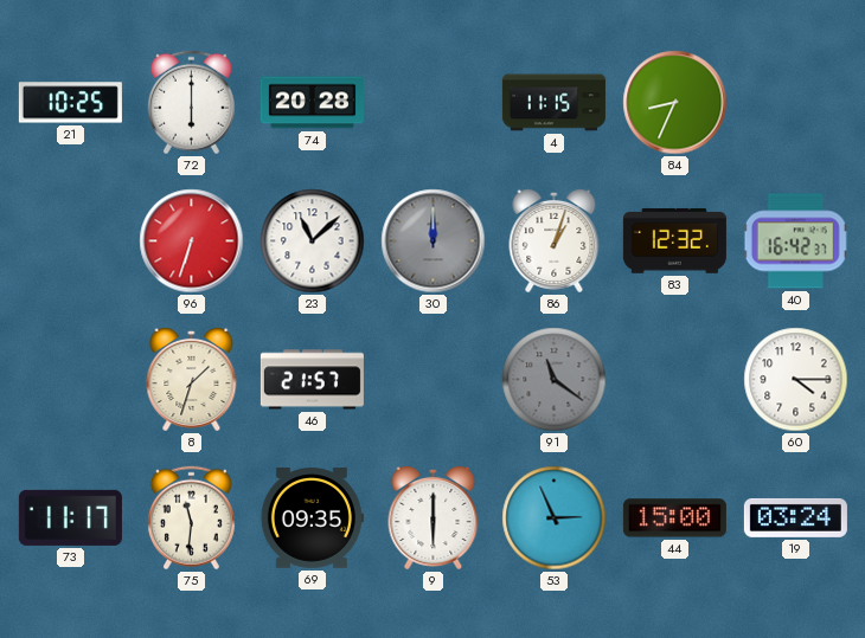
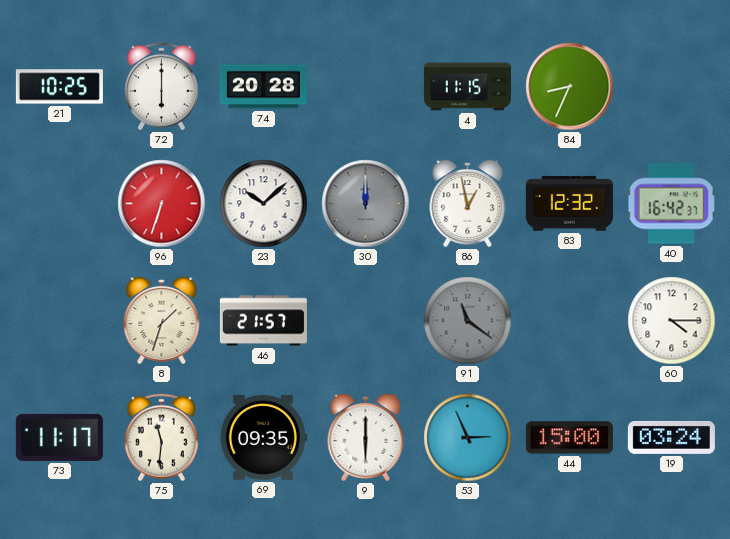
23: 11:08 -> 10:08 (264, 204)
86: 1:03 -> 12:58 (468, 203)
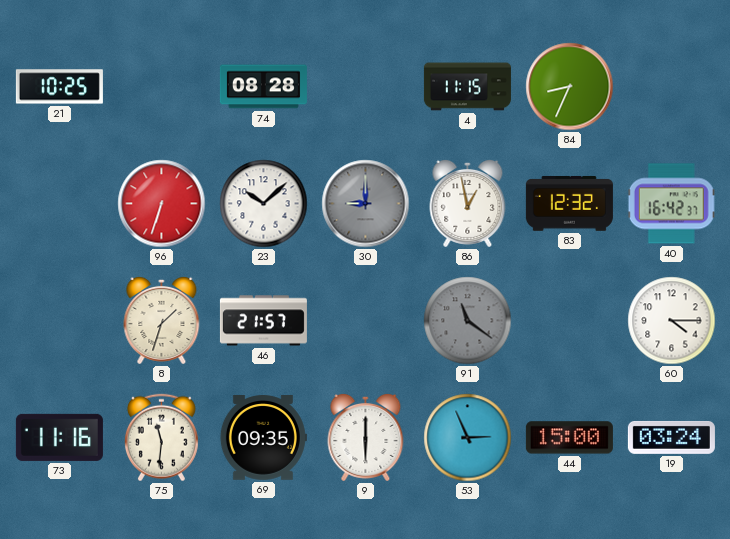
72: 6:00 -> none (161, 87)
74: 20:28 -> 08:28 (263, 87)
30: 12:00 -> 9:00 (366, 204)
73: 11:17 -> 11:16 (59, 437)
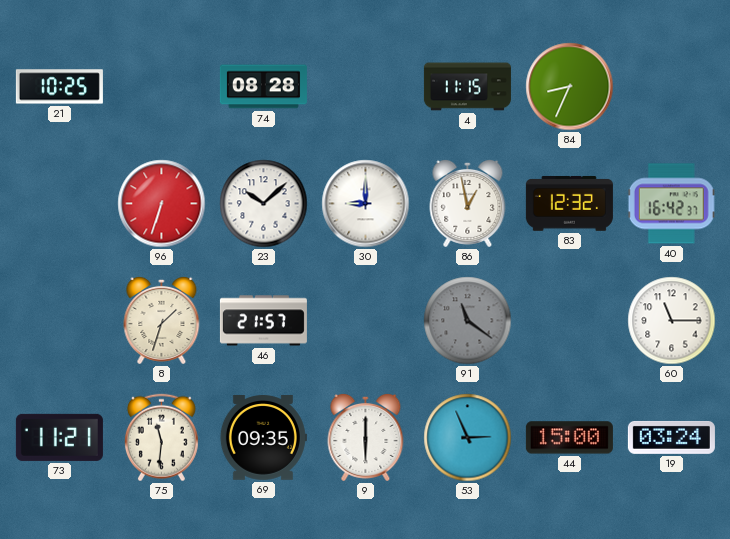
30 dial: grey -> white (366, 204)
60: 4:15 -> 11:15 (672, 321)
73: 11:16 -> 11:21 (59, 437)
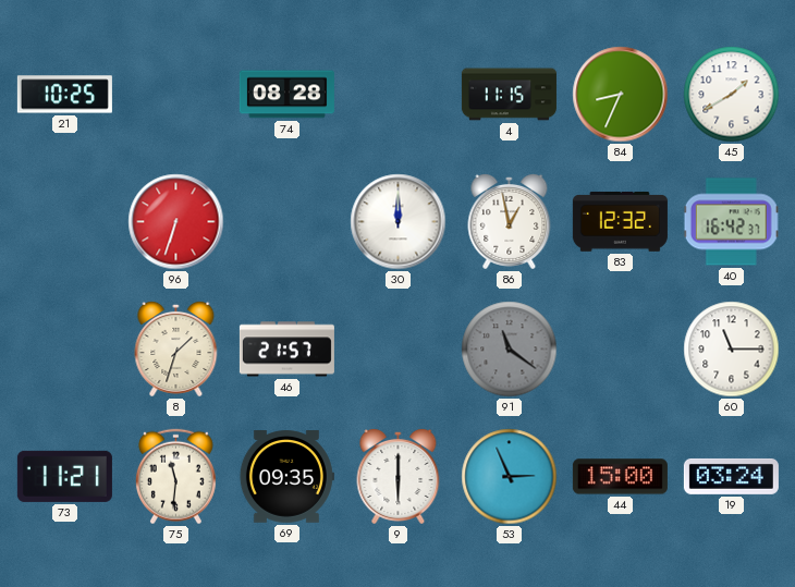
45: none -> 1:40 (732, 95)
23: 10:08 -> none (264, 204)
30: 9:00 -> 12:00 (399, 222)
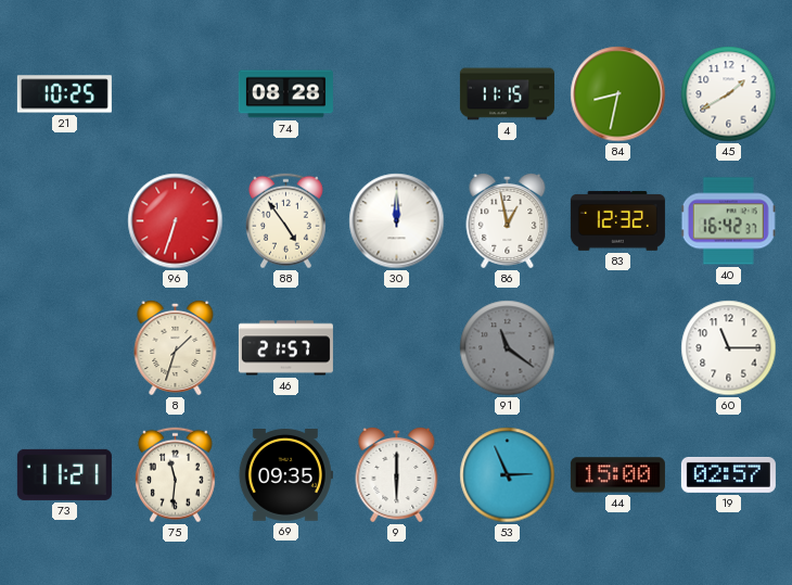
84: 8:34 -> 8:32 (618, 94)
88: none -> 4:54 (285, 221)
19: 03:24 -> 02:57 (728, 474)
